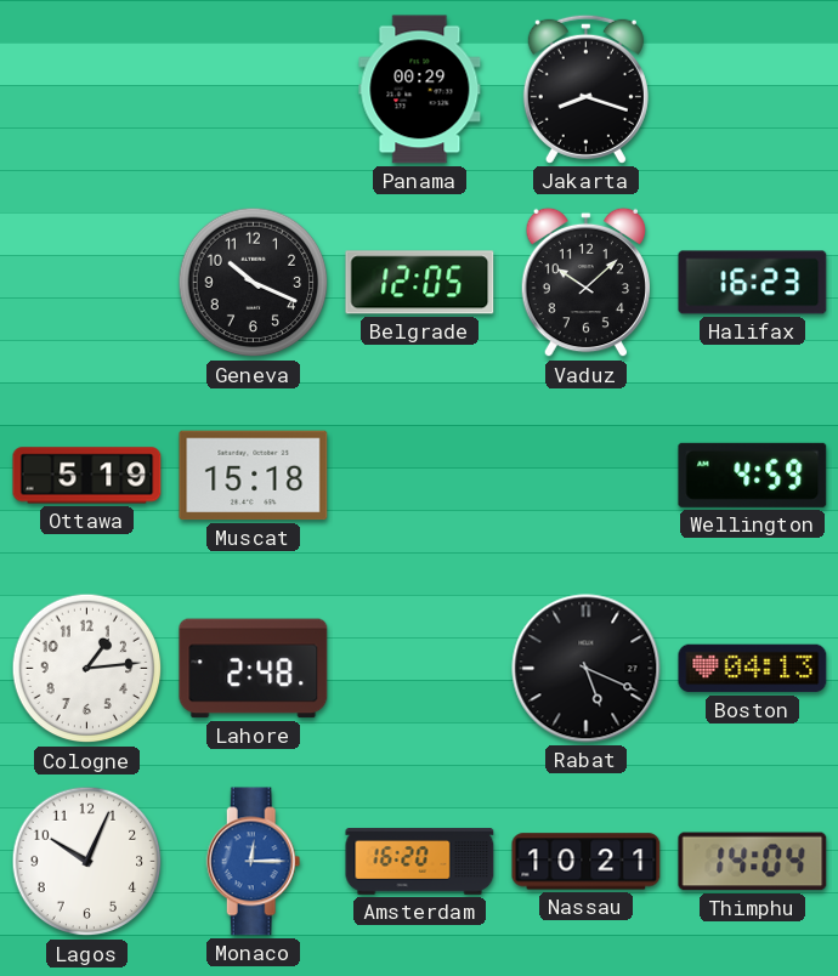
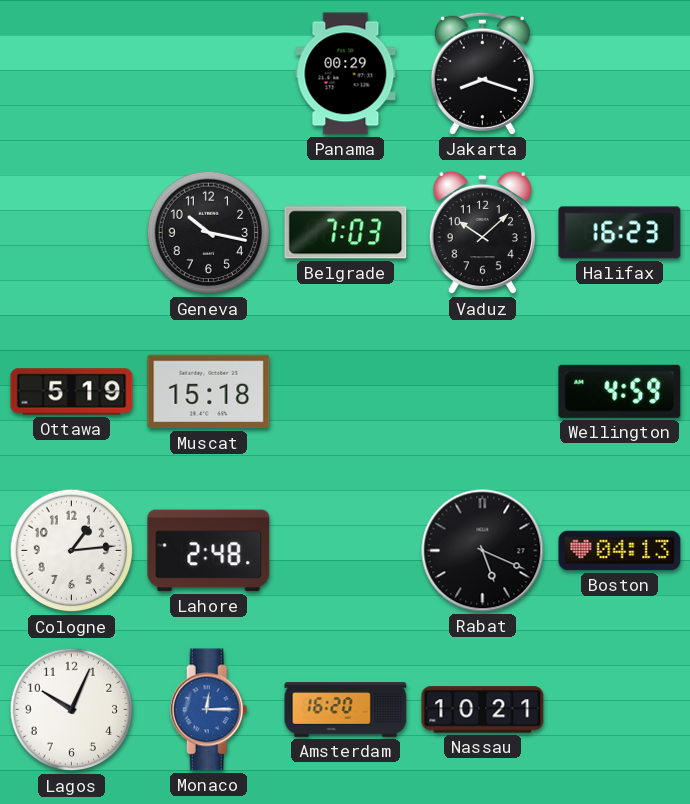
Geneva: 10:19 -> 10:17 (209, 233)
Belgrade: 12:05 -> 7:03 (346, 233)
Thimphu: 14:04 -> none (753, 862)
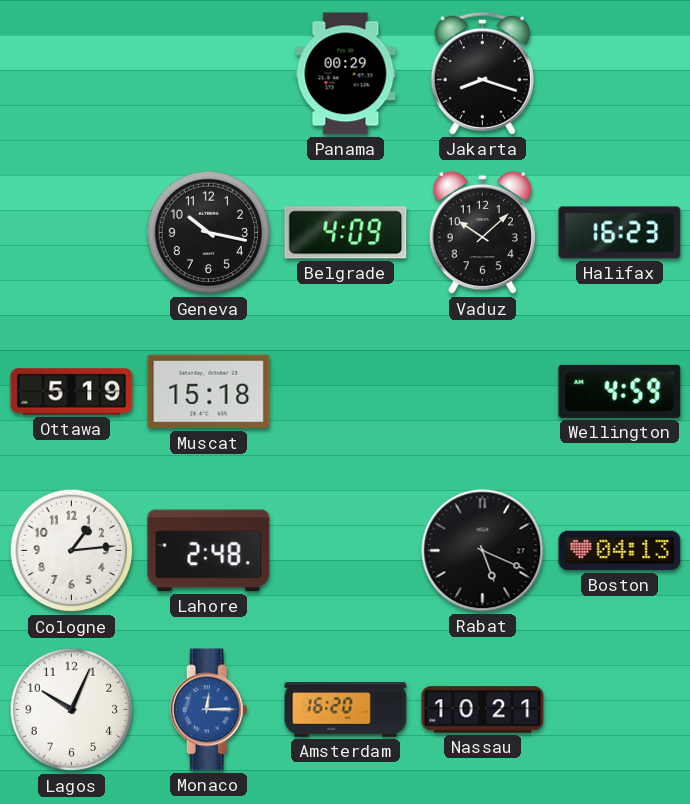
Belgrade: 7:03 -> 4:09 (346, 233)
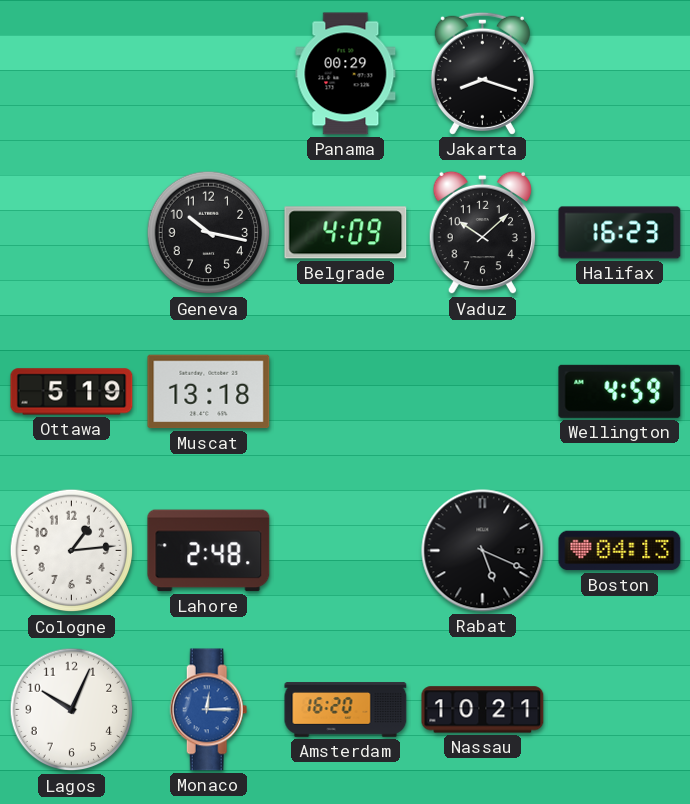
Muscat: 15:18 -> 13:18 (209, 392)
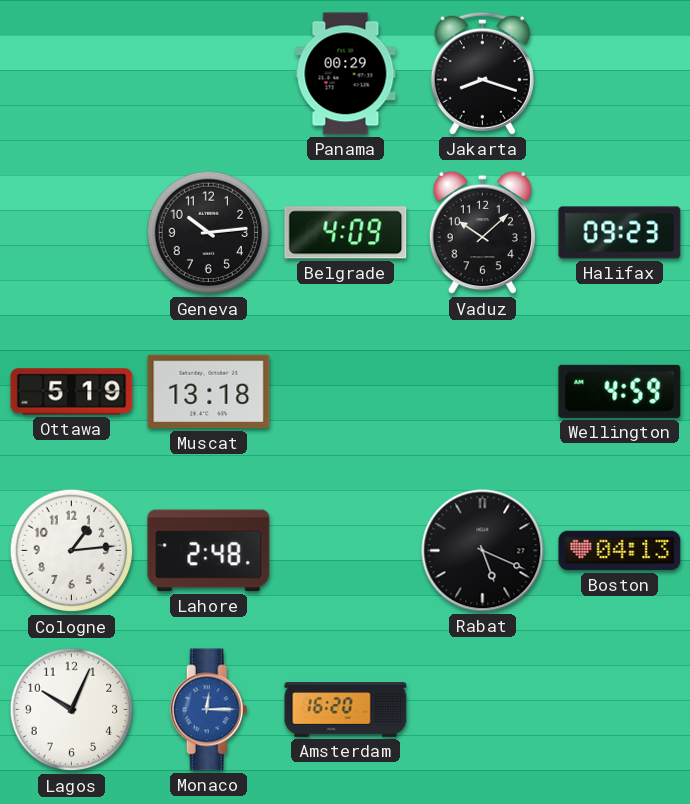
Geneva: 10:17 -> 10:14 (209, 233)
Halifax: 16:23 -> 09:23 (620, 233)
Nassau: 10:21 -> none (483, 710)
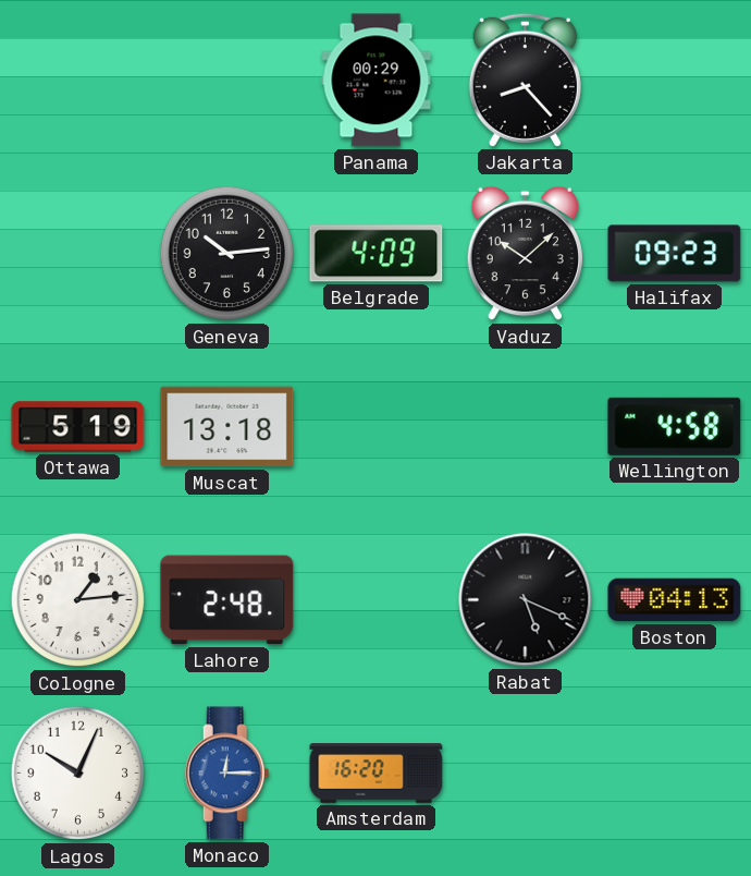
Jakarta: 8:18 -> 8:23 (525, 80)
Wellington: 4:59 -> 4:58 (675, 426)
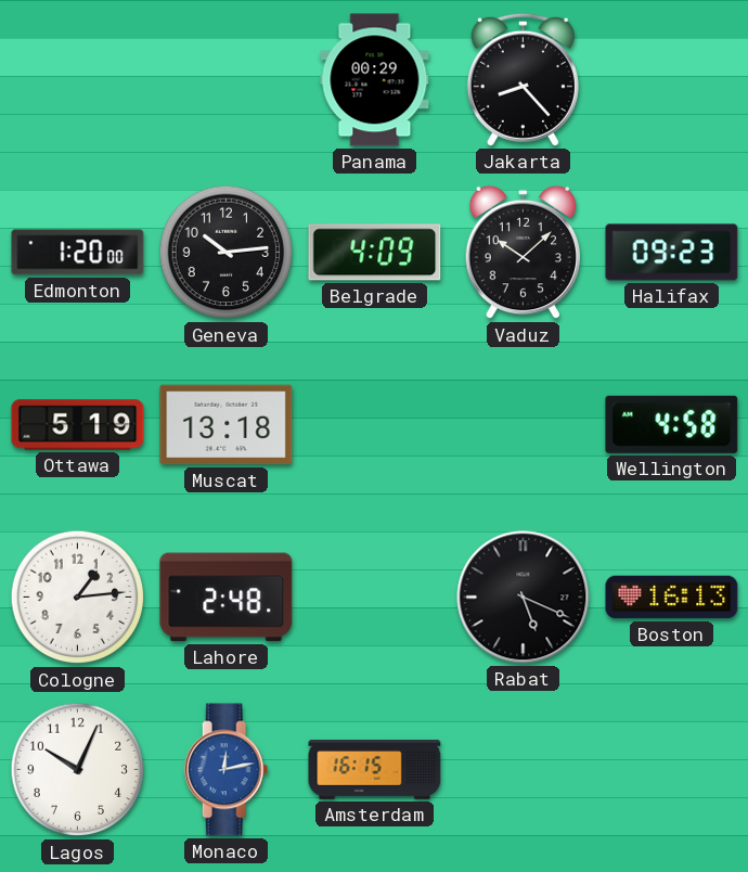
Edmonton: none -> 1:20 (78, 253)
Boston: 04:13 -> 16:13 (672, 598)
Monaco: 12:15 -> 12:13 (227, 770)
Amsterdam: 16:20 -> 16:15 (375, 770)
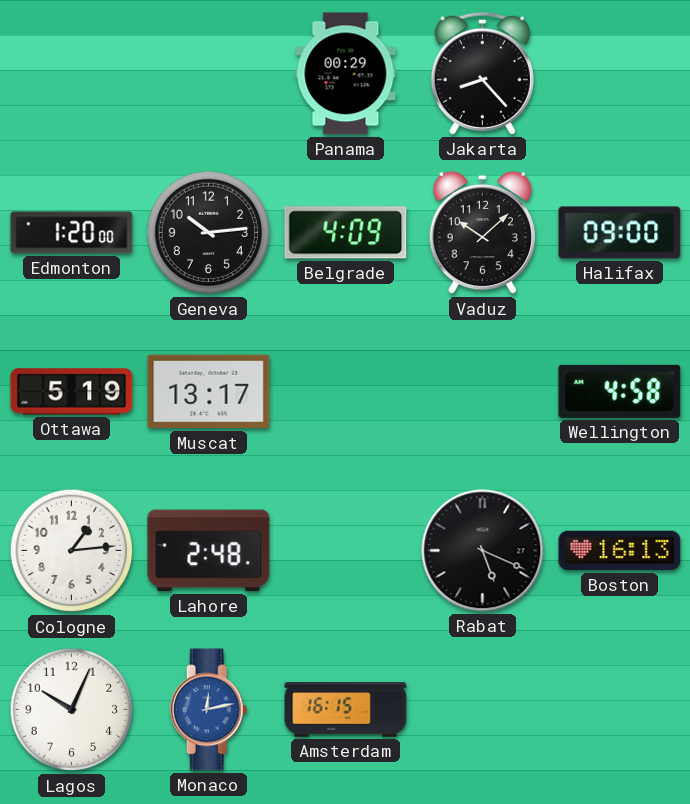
Halifax: 09:23 -> 09:00 (620, 233)
Muscat: 13:18 -> 13:17 (209, 392)
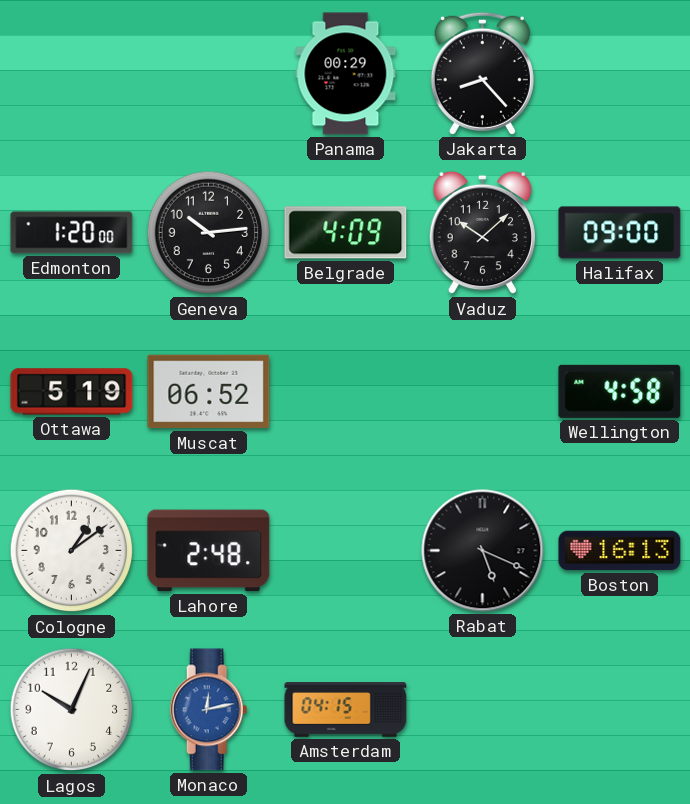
Muscat: 13:17 -> 06:52 (209, 392)
Cologne: 1:14 -> 1:09 (72, 551)
Amsterdam: 16:15 -> 04:15 (346, 710)
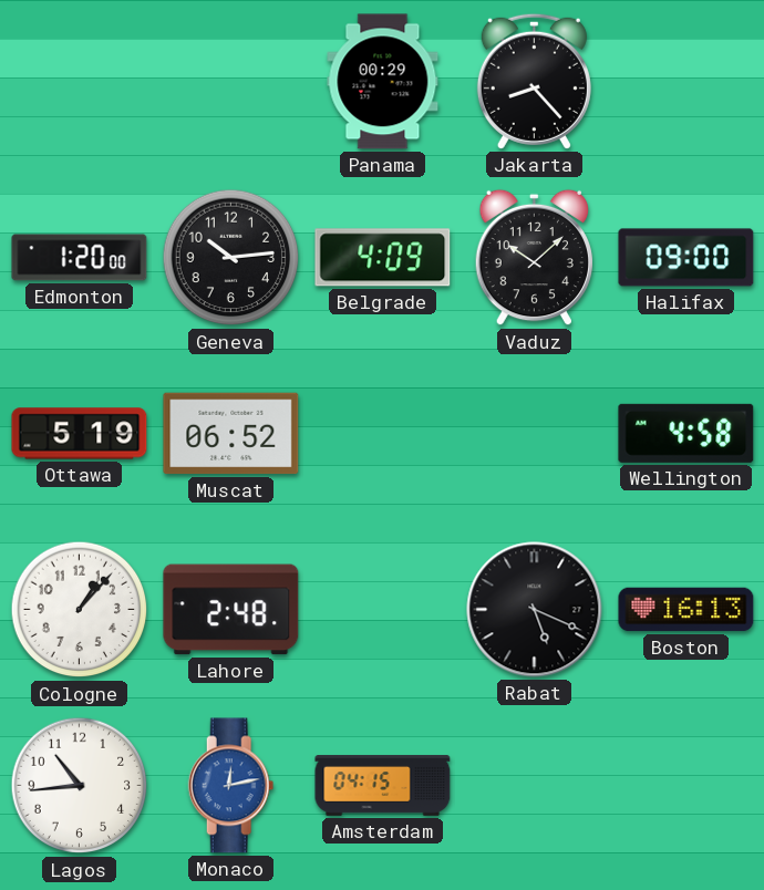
Cologne: 1:09 -> 1:07 (80, 610)
Lagos: 10:04 -> 10:44 (80, 786)
